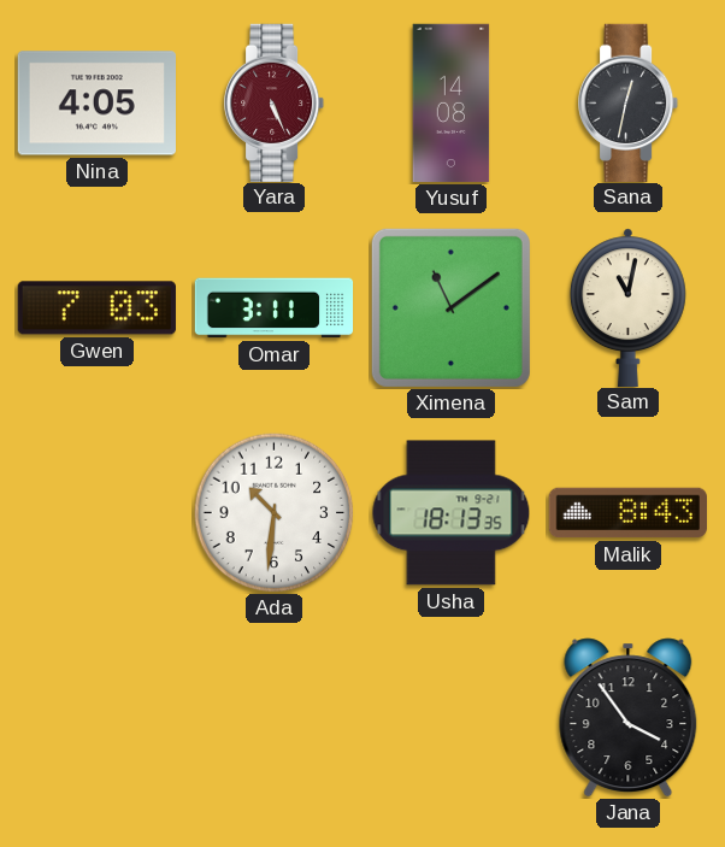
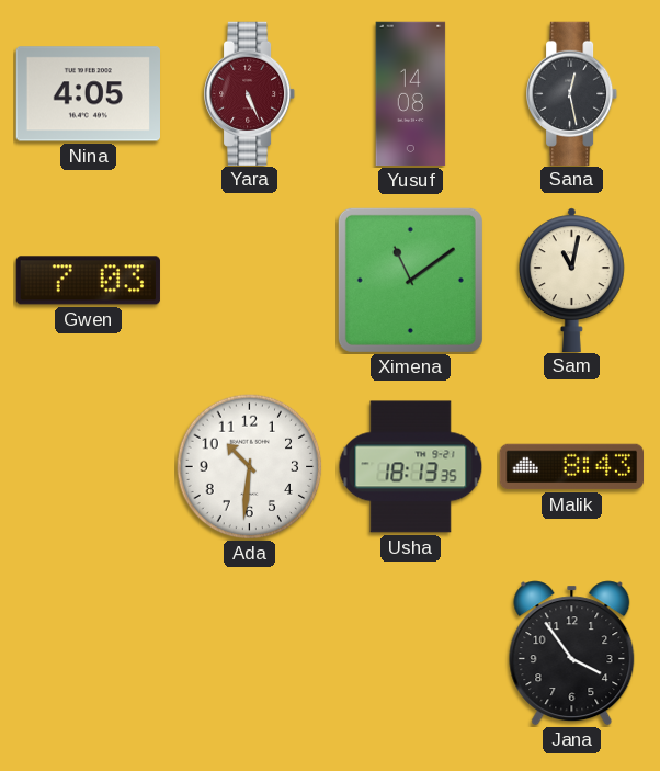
Sana: 12:32 -> 12:28 (573, 93)
Omar: 3:11 -> none (275, 308)
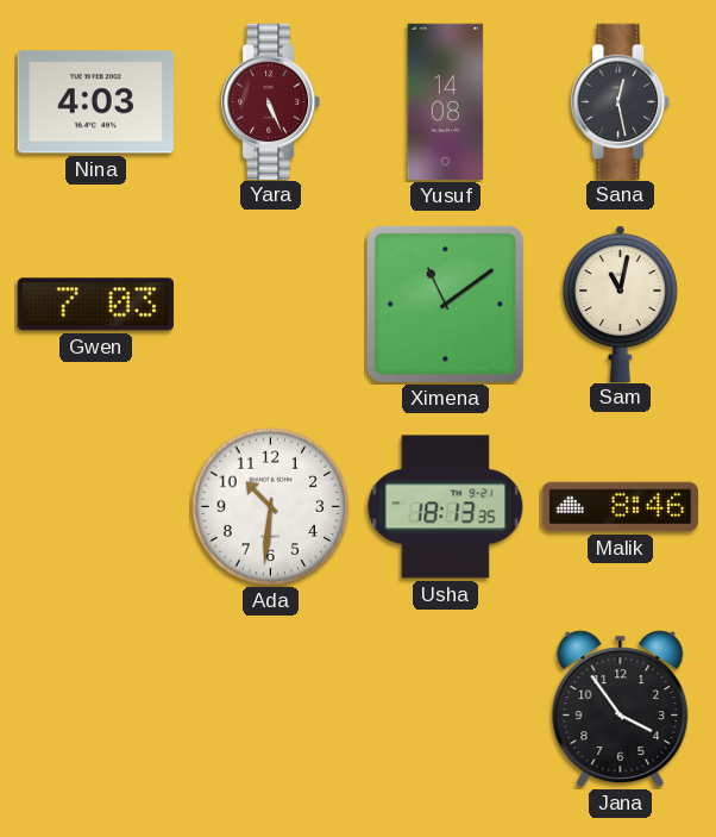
Nina: 4:05 -> 4:03 (95, 102)
Malik: 8:43 -> 8:46 (620, 507)
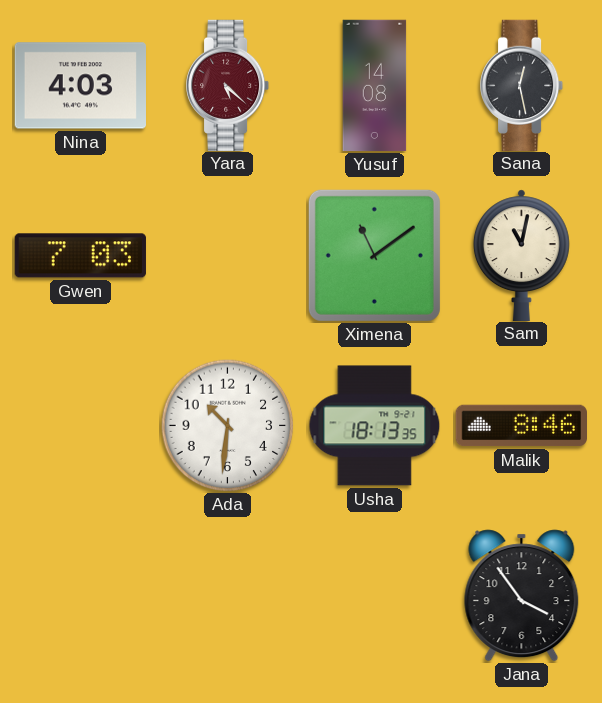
Yara: 5:26 -> 5:22 (229, 85)
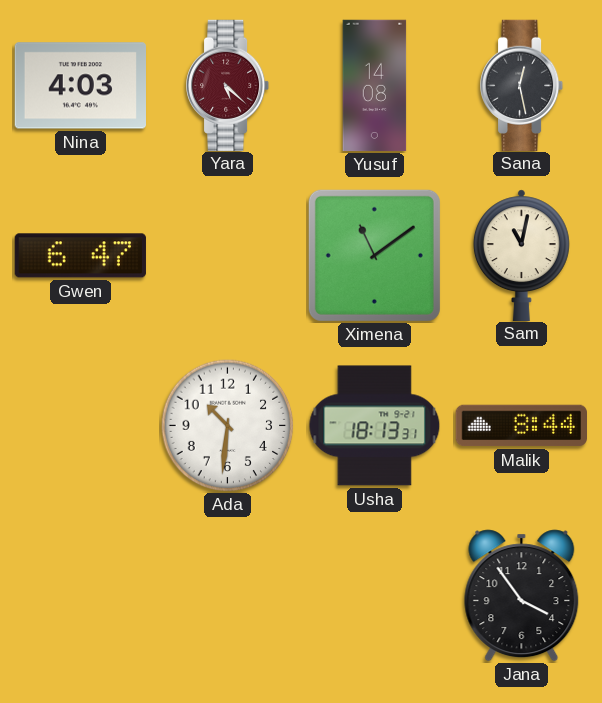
Gwen: 7:03 -> 6:47 (80, 256)
Usha: 18:13:35 -> 18:13:31 (375, 426)
Malik: 8:46 -> 8:44 (521, 426)
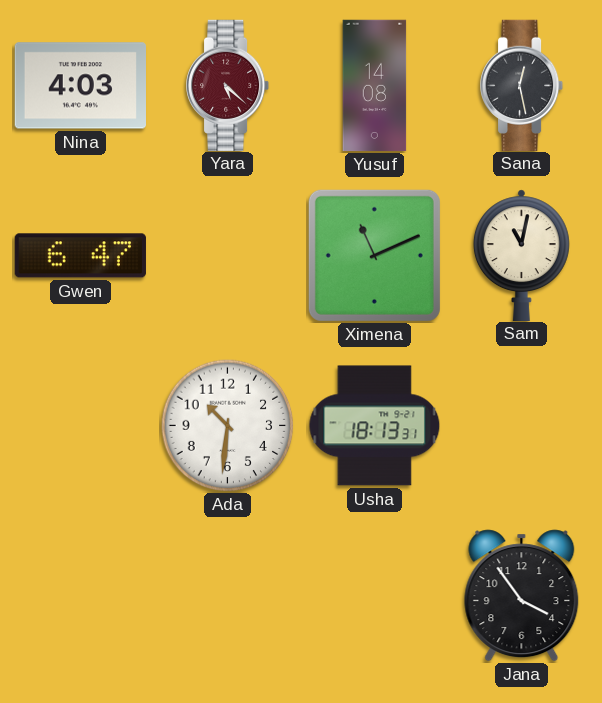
Ximena: 11:09 -> 11:11 (374, 255)
Malik: 8:44 -> none (521, 426)
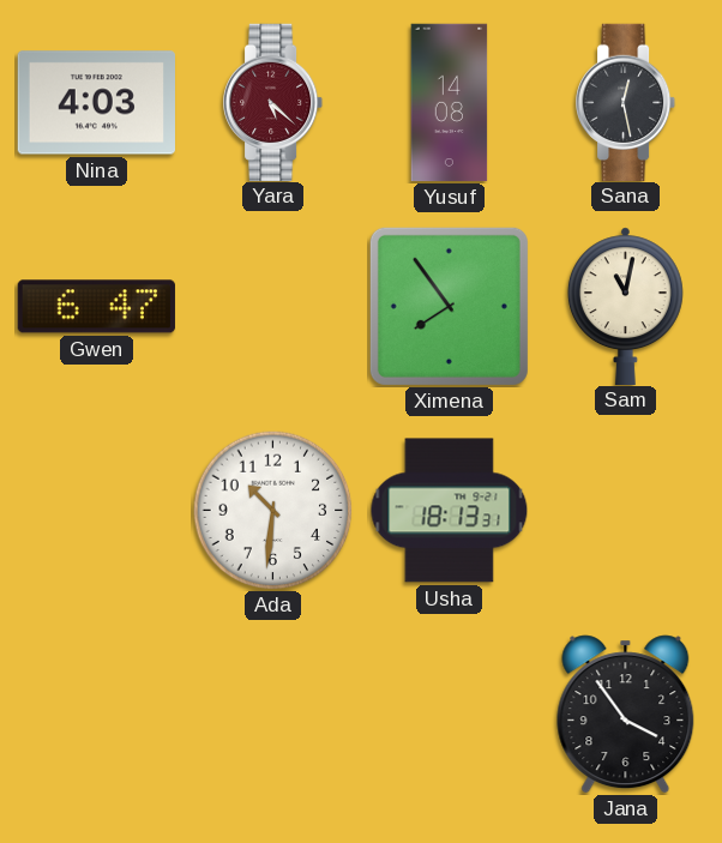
Ximena: 11:11 -> 7:54 (449, 306)
